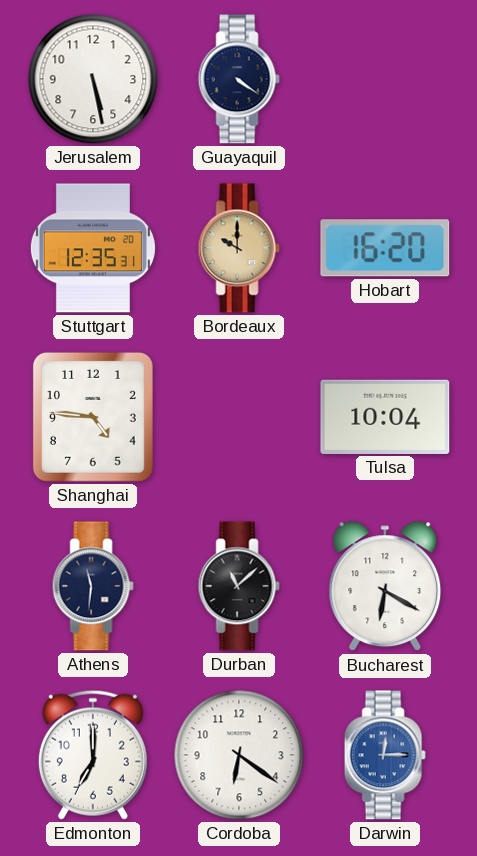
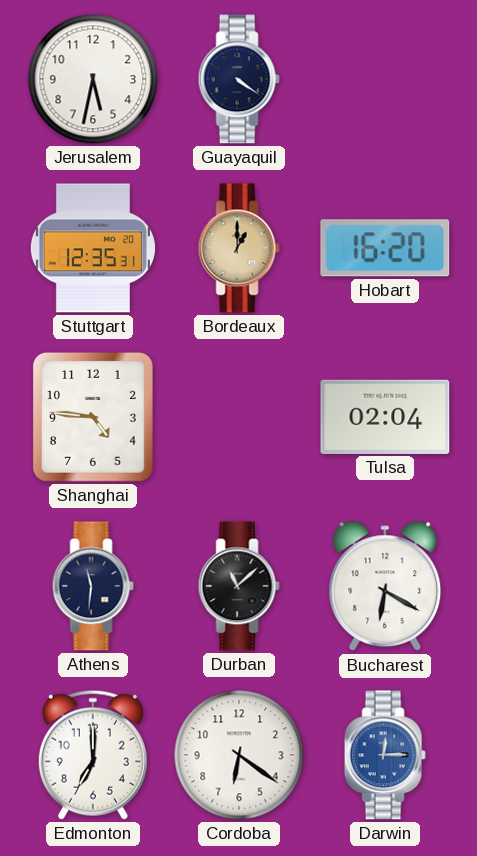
Jerusalem: 5:28 -> 5:32 (93, 79)
Bordeaux: 10:00 -> 1:00 (239, 248)
Tulsa: 10:04 -> 02:04 (385, 417)
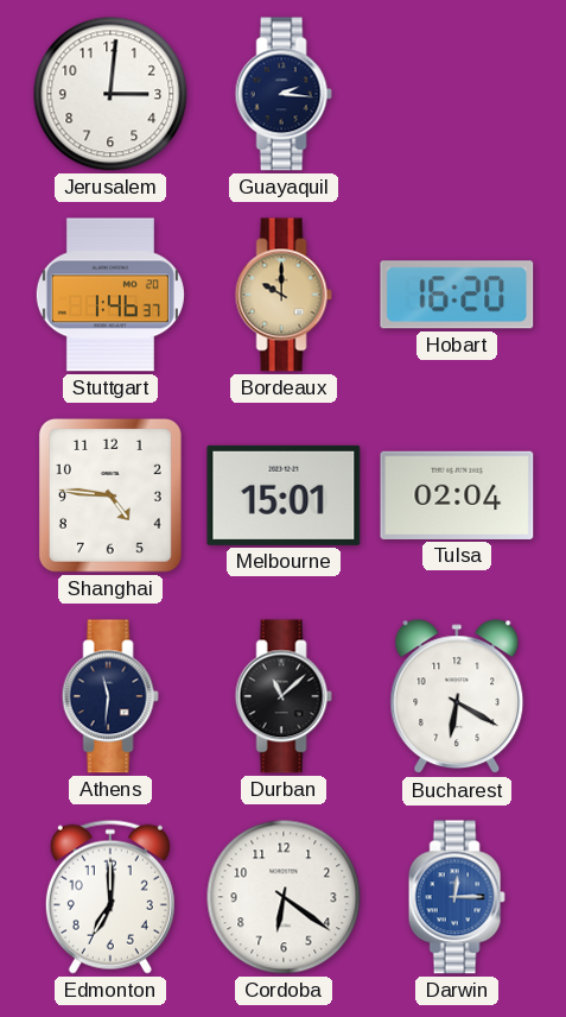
Jerusalem: 5:32 -> 3:01 (110, 94)
Guayaquil: 4:21 -> 2:16 (284, 94)
Stuttgart: 12:35 -> 1:46 (110, 295)
Bordeaux: 1:00 -> 10:00 (284, 295)
Melbourne: none -> 15:01 (284, 495)
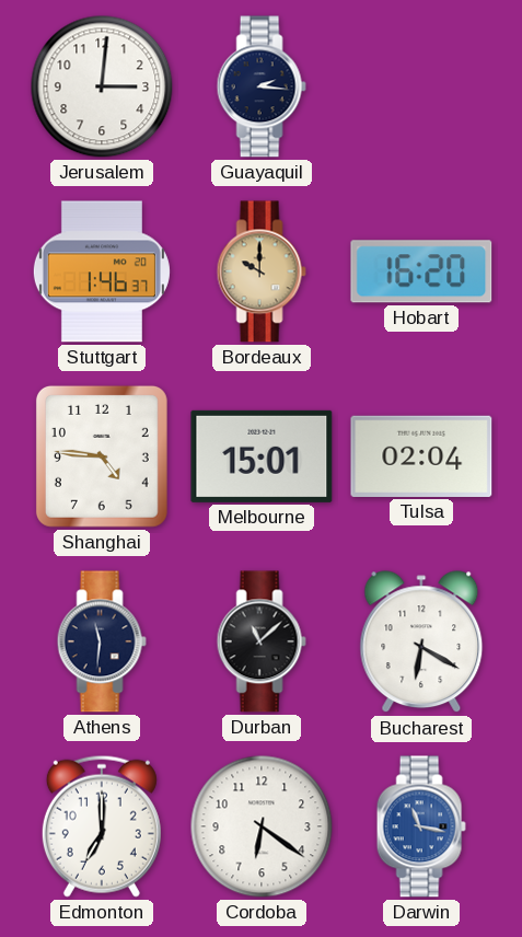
Darwin: 12:15 -> 11:17 (421, 826)
